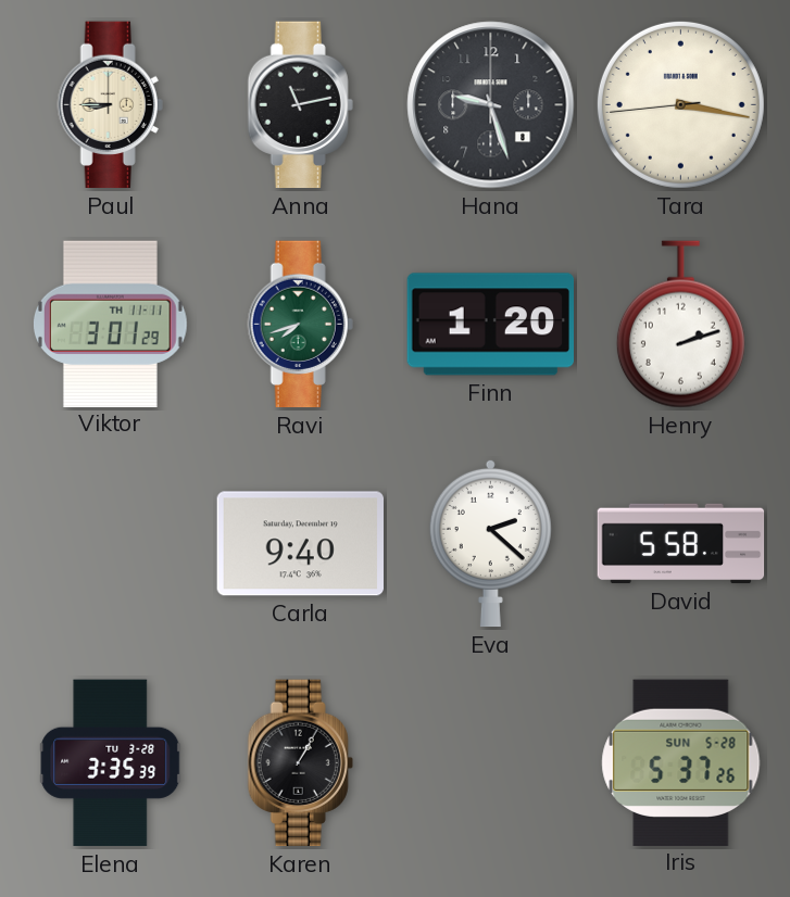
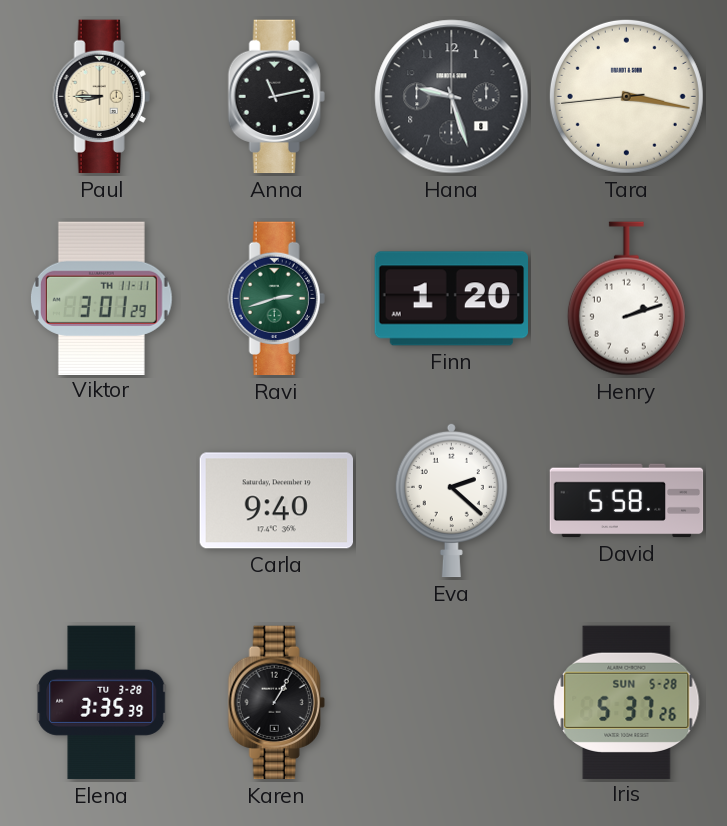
Ravi: 7:42 -> 2:42 (276, 299)
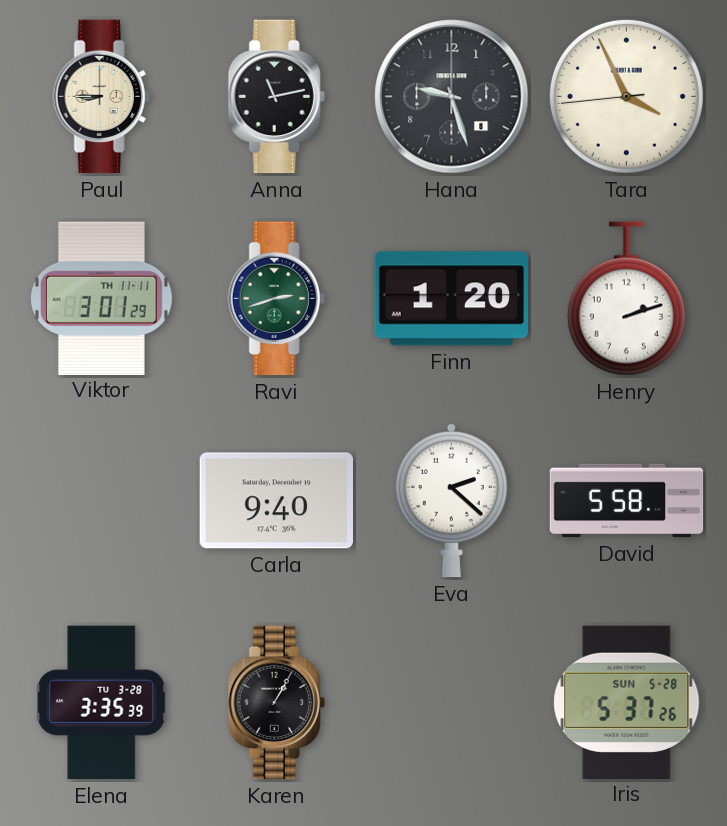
Tara: 3:16 -> 3:55 (626, 96)
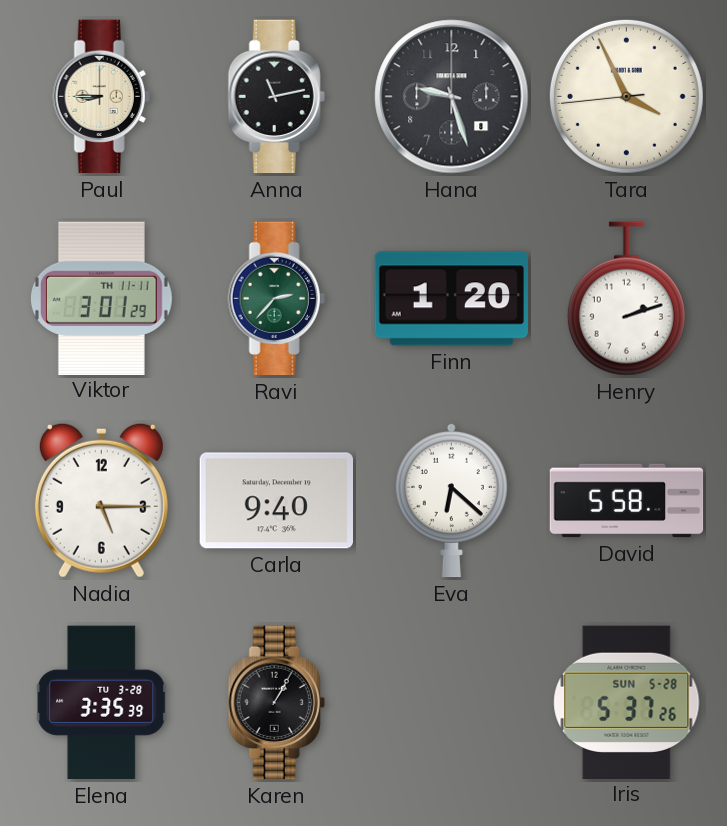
Ravi: 2:42 -> 2:37 (276, 299)
Nadia: none -> 5:15 (101, 500)
Eva: 2:22 -> 6:22 (451, 500)
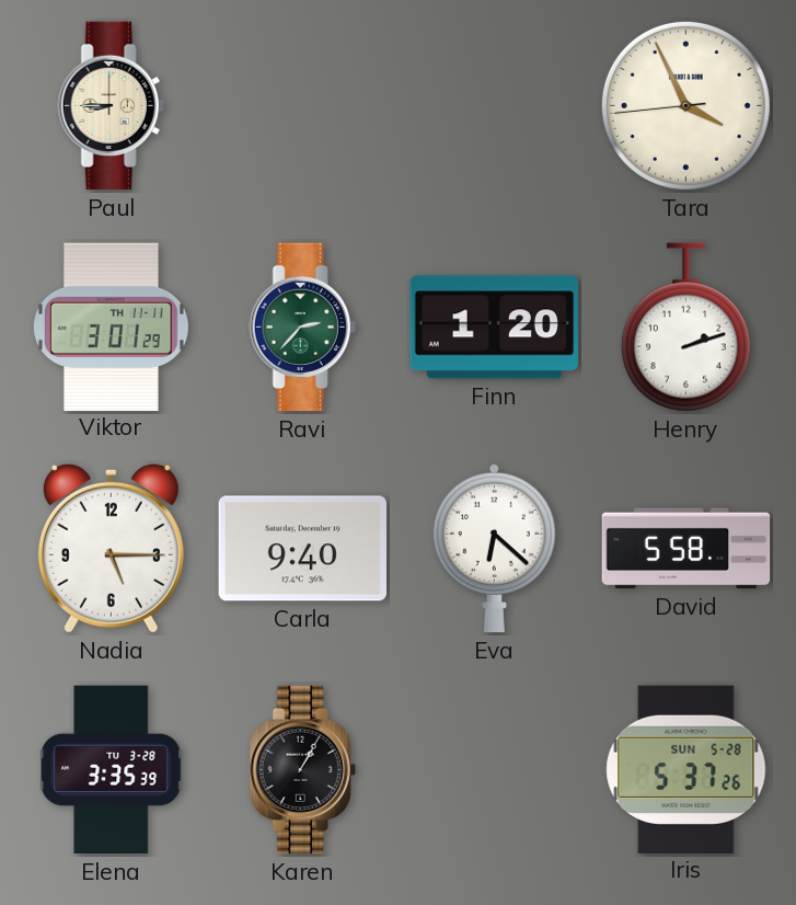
Anna: 11:13 -> none (276, 97)
Hana: 9:27 -> none (452, 97)
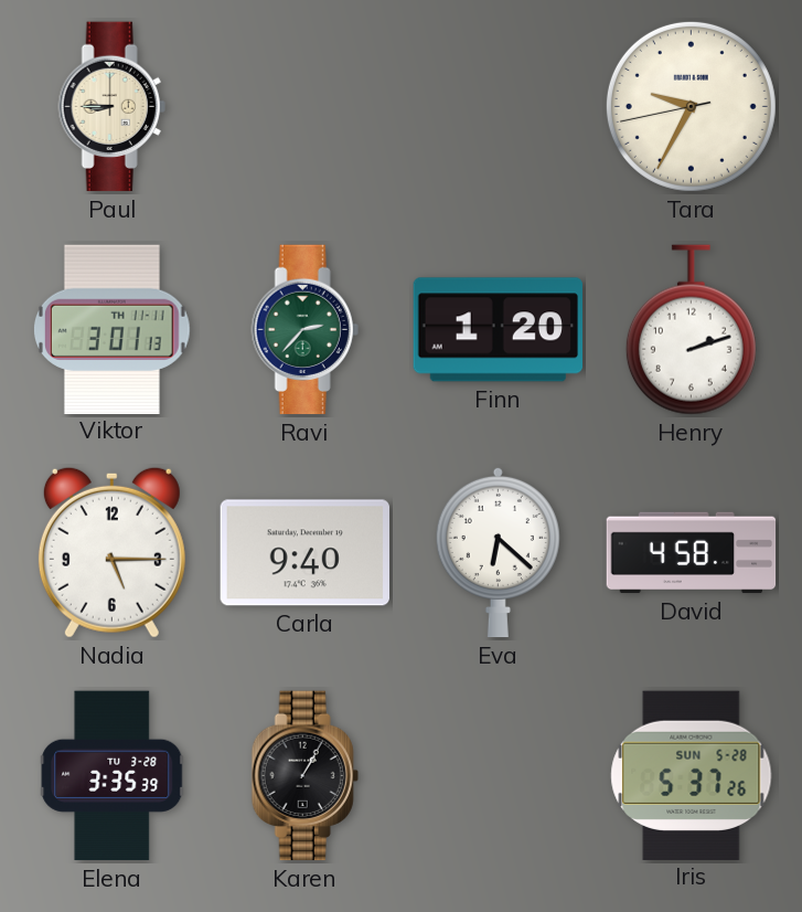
Tara: 3:55 -> 9:34 (691, 106)
Viktor: 3:01:29 -> 3:01:13 (111, 329)
David: 5:58 -> 4:58 (692, 553)
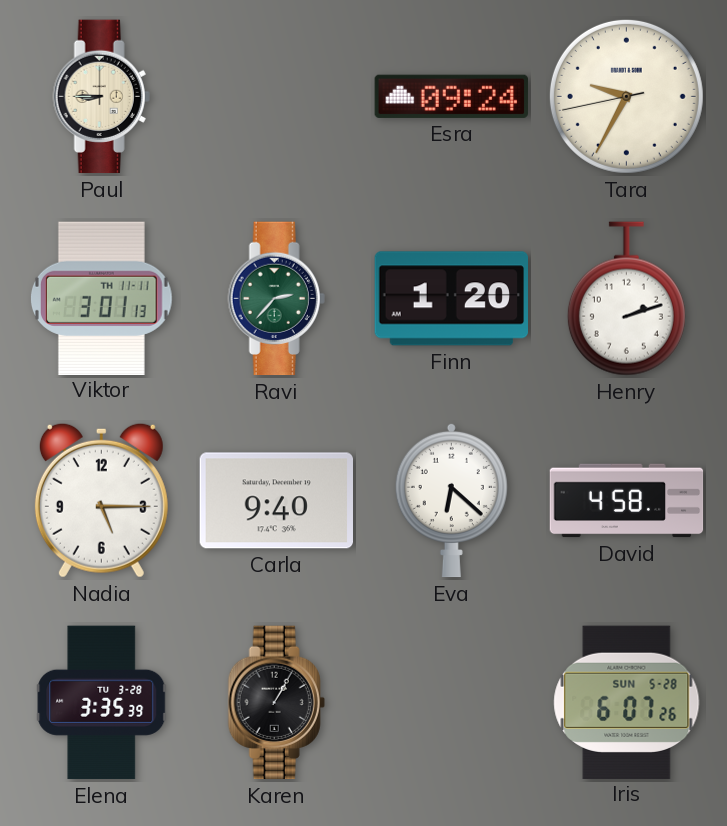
Esra: none -> 09:24 (451, 96)
Iris: 5:37 -> 6:07 (627, 702)
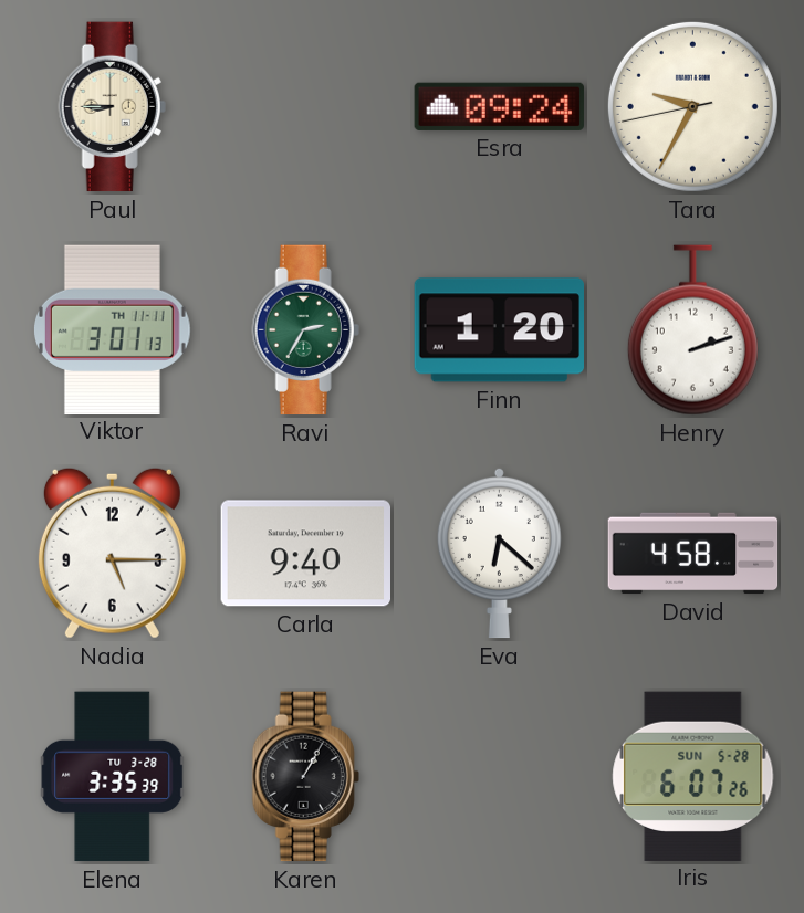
Ravi: 2:37 -> 2:35 (305, 330)
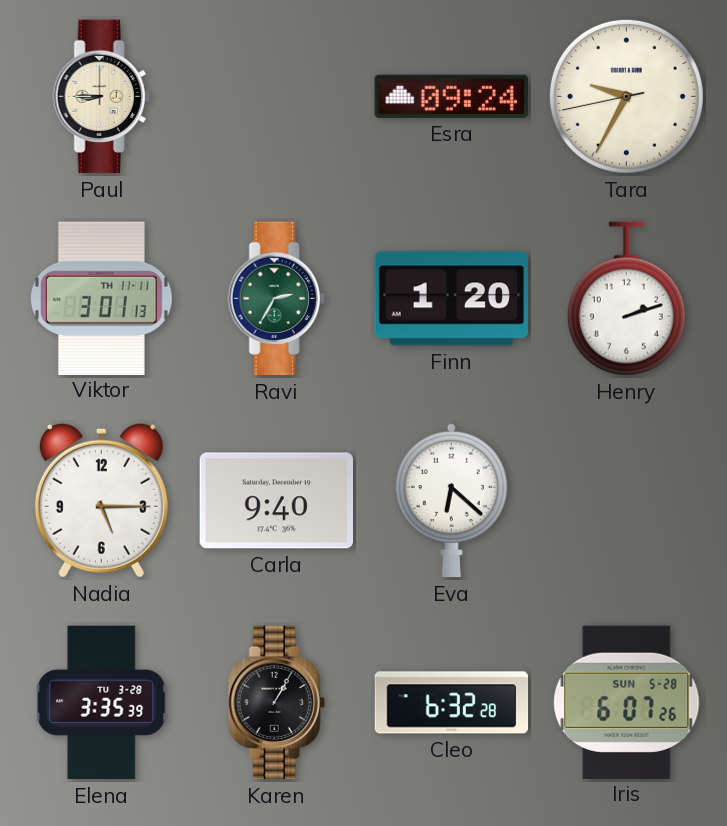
David: 4:58 -> none (693, 554)
Cleo: none -> 6:32 (452, 703)
